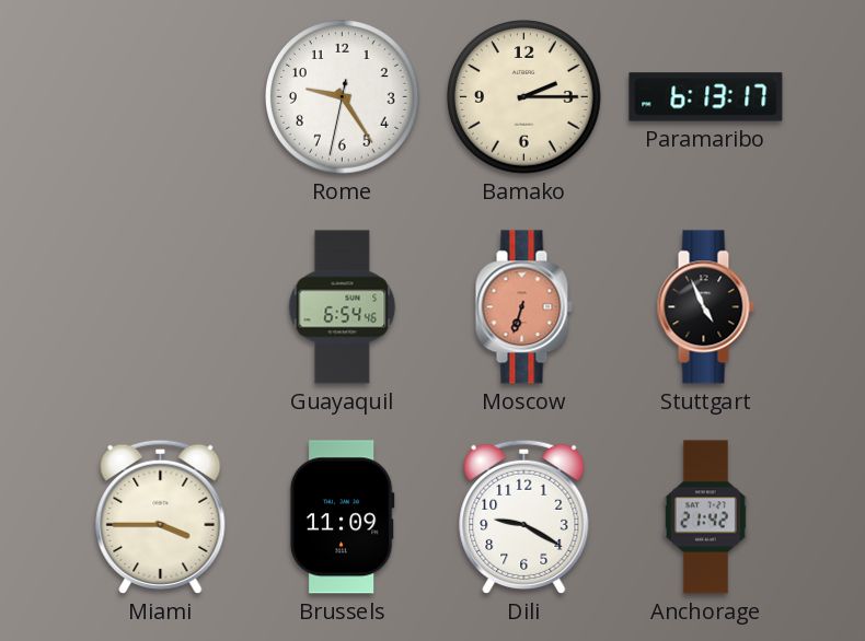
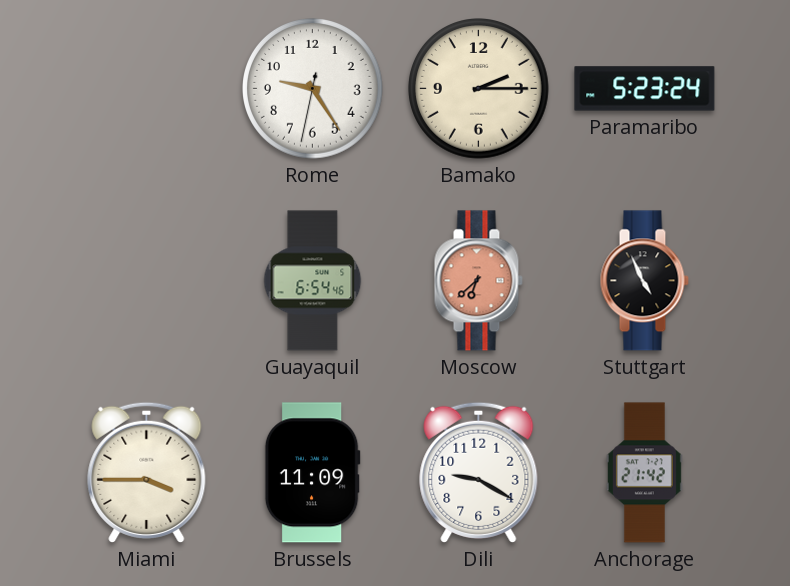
Paramaribo: 6:13 -> 5:23 (645, 89)
Moscow: 6:33 -> 6:38 (478, 281)
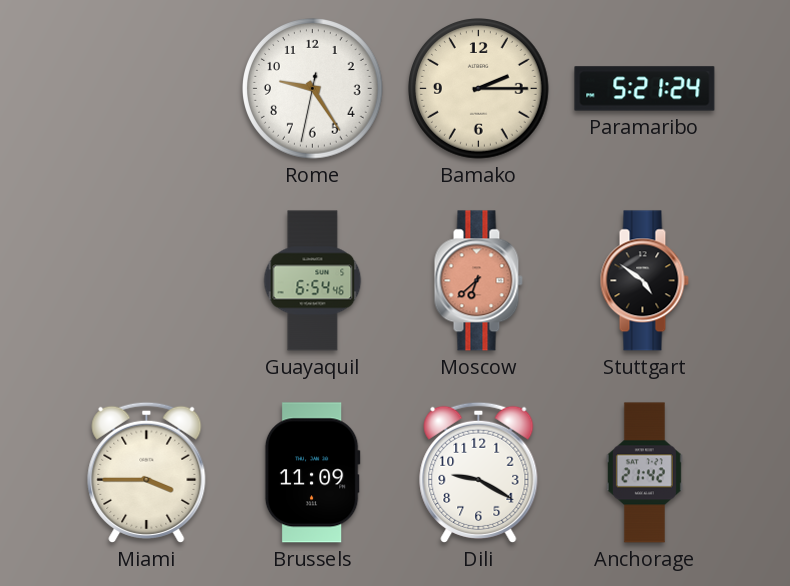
Paramaribo: 5:23 -> 5:21 (645, 89)
Stuttgart: 4:56 -> 4:51 (644, 281)
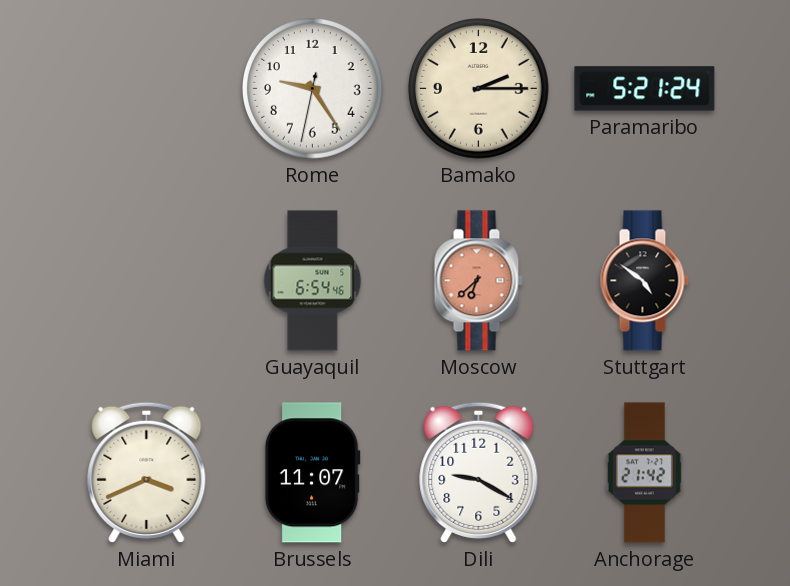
Miami: 3:45 -> 3:41 (147, 472)
Brussels: 11:09 -> 11:07 (312, 473)
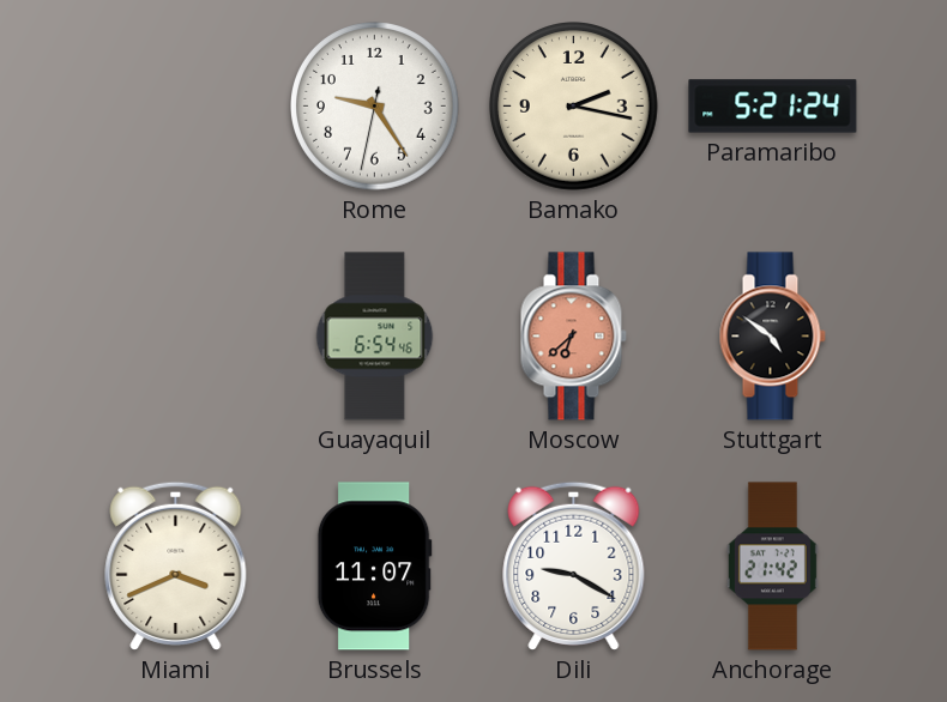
Bamako: 2:15 -> 2:17 (574, 107)
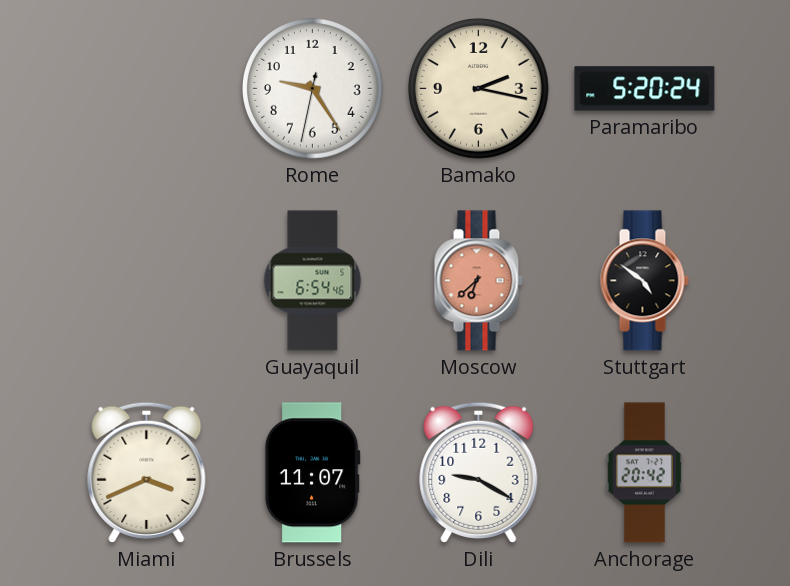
Paramaribo: 5:21 -> 5:20 (645, 89)
Anchorage: 21:42 -> 20:42 (644, 473)
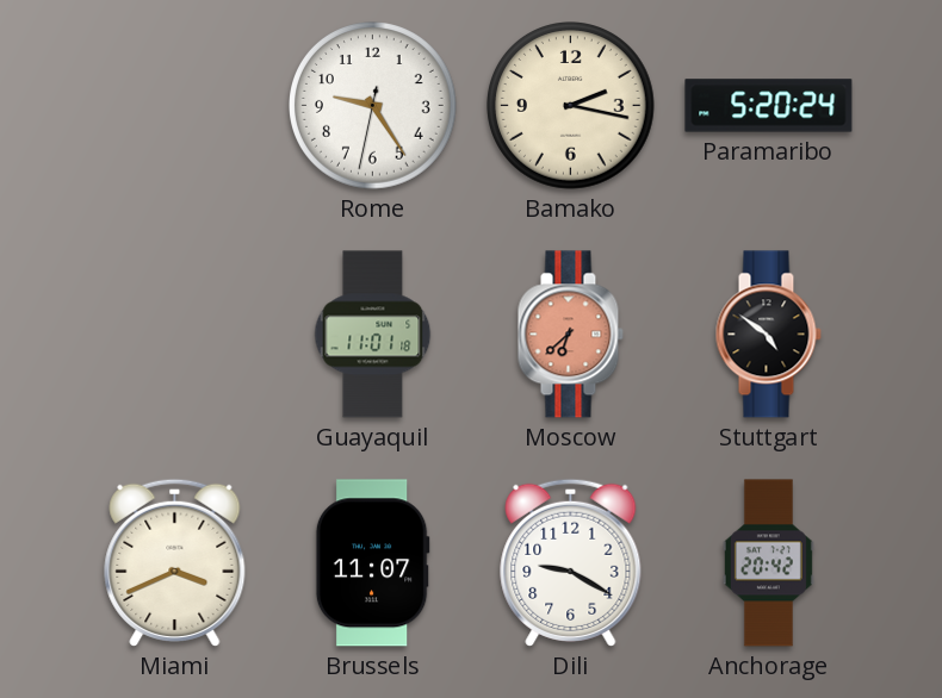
Guayaquil: 6:54 -> 11:01 (373, 335)
